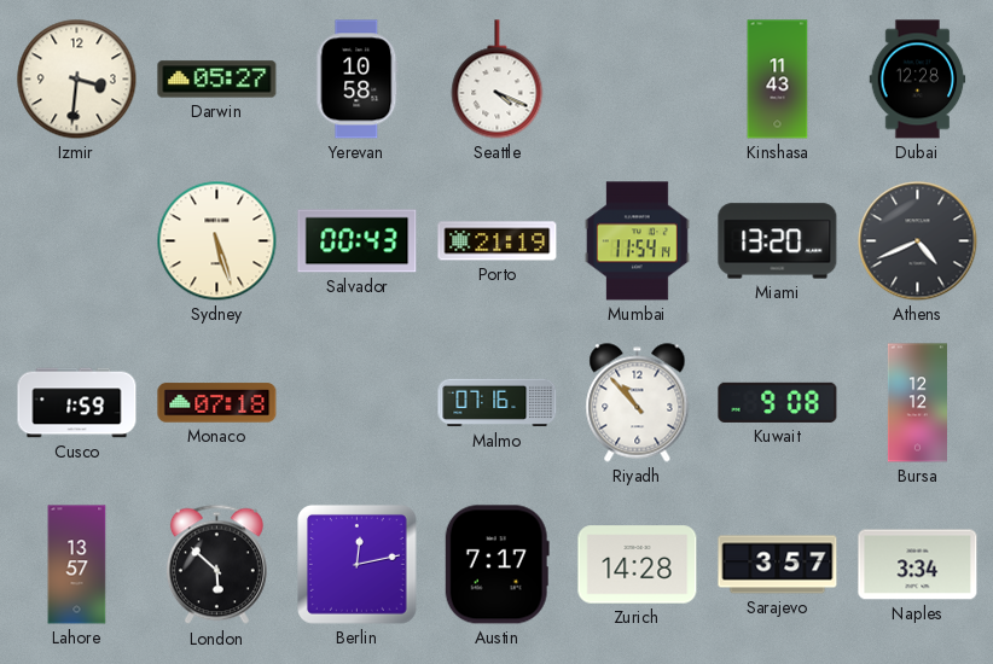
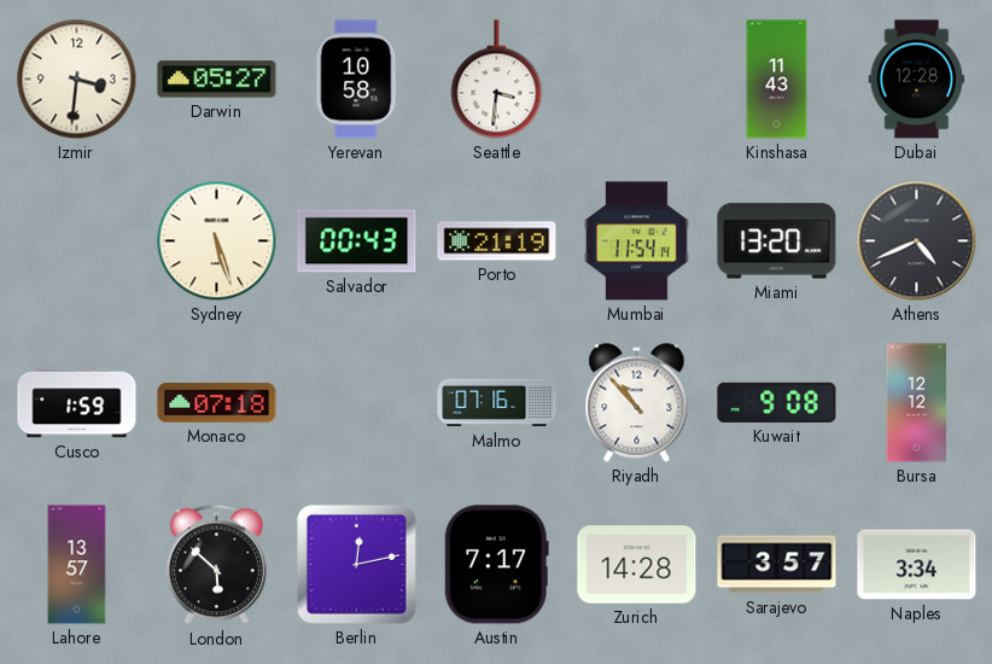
Seattle: 4:19 -> 3:31 (497, 80)
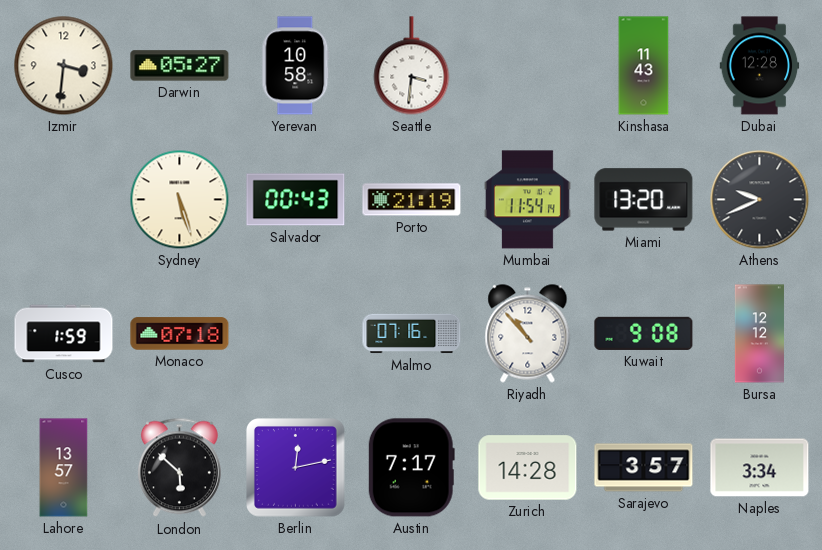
Athens: 4:41 -> 9:41 (760, 200)
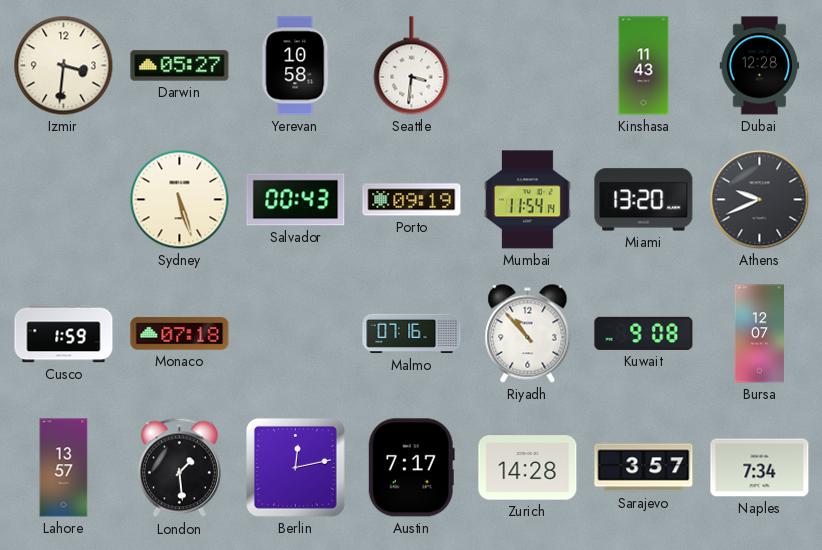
Porto: 21:19 -> 09:19 (412, 200)
Bursa: 12:12 -> 12:07 (759, 334)
London: 5:52 -> 1:29 (179, 468)
Naples: 3:34 -> 7:34 (760, 468)
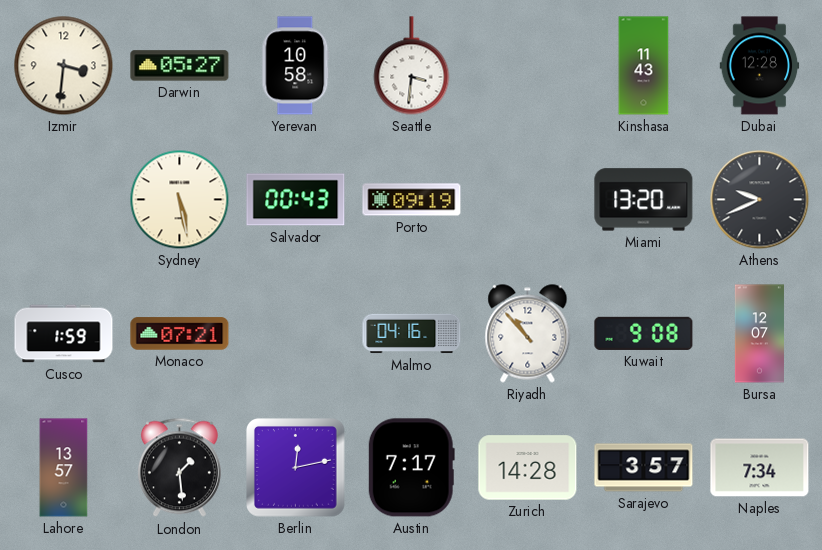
Sydney: 5:27 -> 5:28 (180, 200)
Mumbai: 11:54 -> none (527, 200)
Monaco: 07:18 -> 07:21 (180, 334)
Malmo: 07:16 -> 04:16 (412, 334)
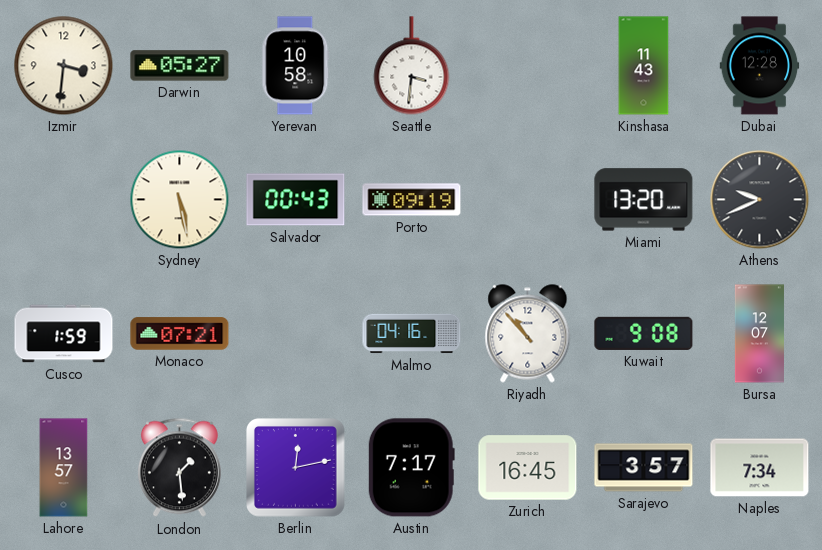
Zurich: 14:28 -> 16:45 (528, 468)
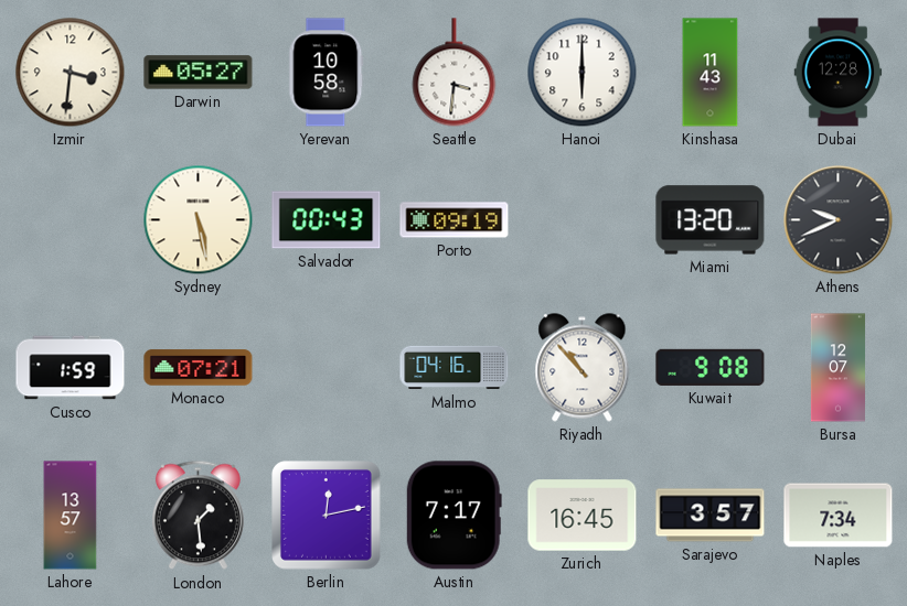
Hanoi: none -> 6:00 (583, 73)
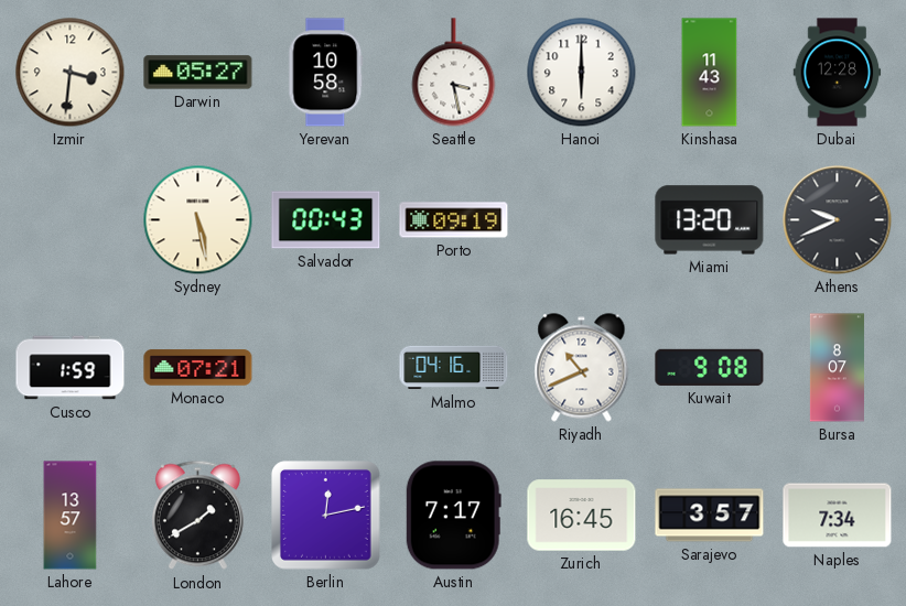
Seattle: 3:31 -> 3:28 (454, 73)
Riyadh: 10:53 -> 10:41 (582, 368)
Bursa: 12:07 -> 8:07 (837, 368)
London: 1:29 -> 1:40 (197, 516)
